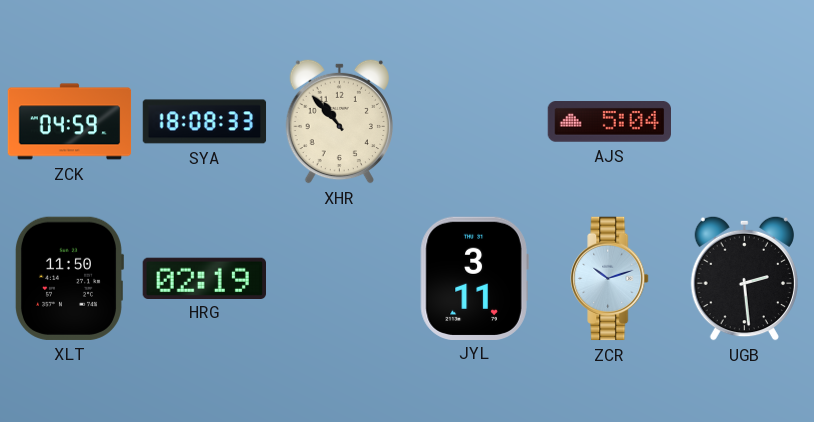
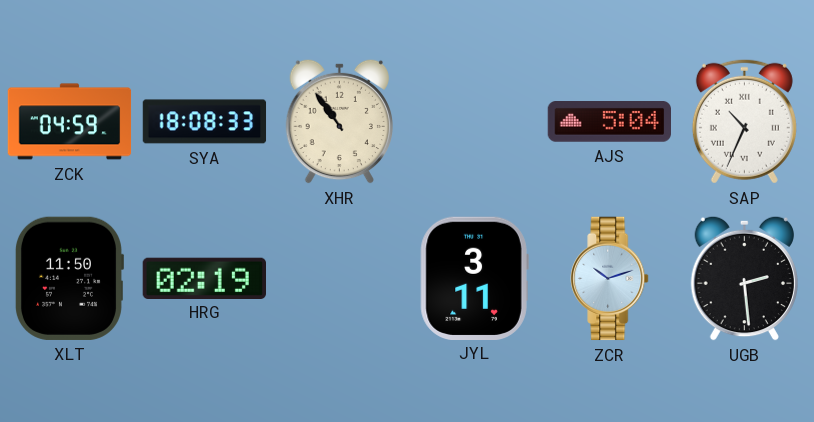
XHR: 10:53 -> 10:54 (339, 121)
SAP: none -> 10:34 (744, 121)
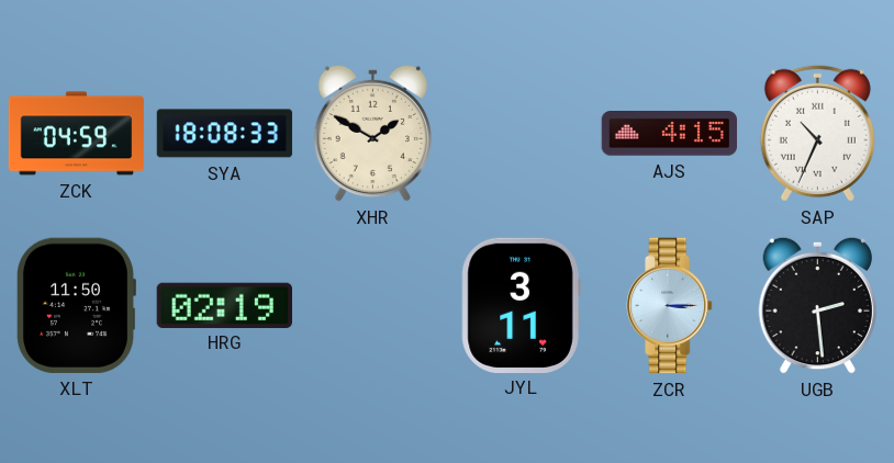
XHR: 10:54 -> 1:50 (372, 133)
AJS: 5:04 -> 4:15 (669, 134)
ZCR: 10:12 -> 3:15 (670, 306)
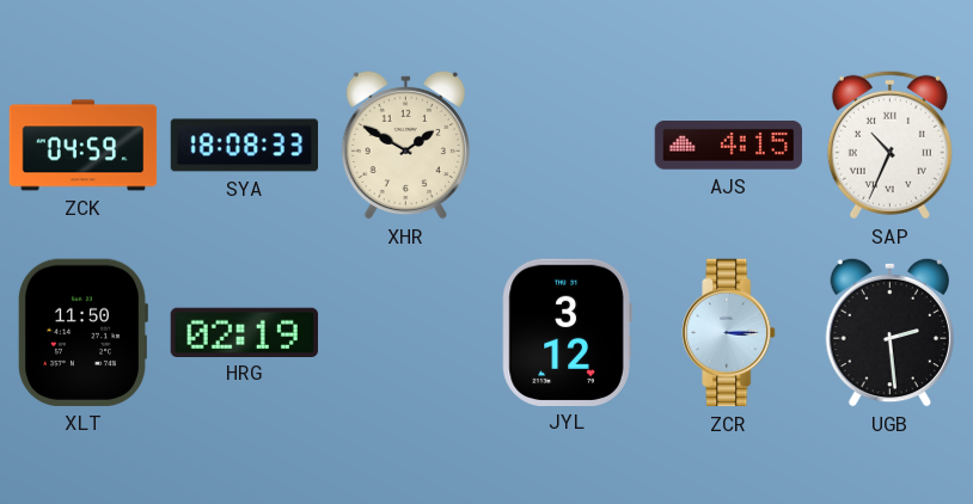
JYL: 3:11 -> 3:12 (567, 332)
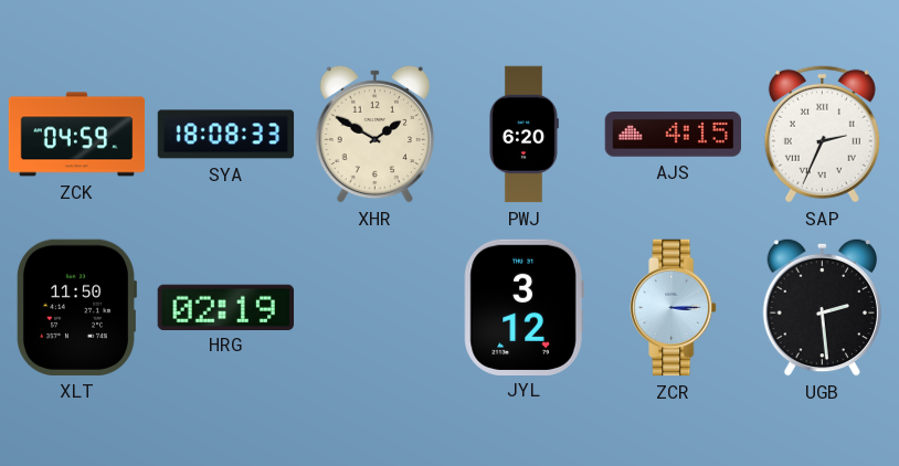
PWJ: none -> 6:20 (525, 135)
SAP: 10:34 -> 2:34 (822, 134)
